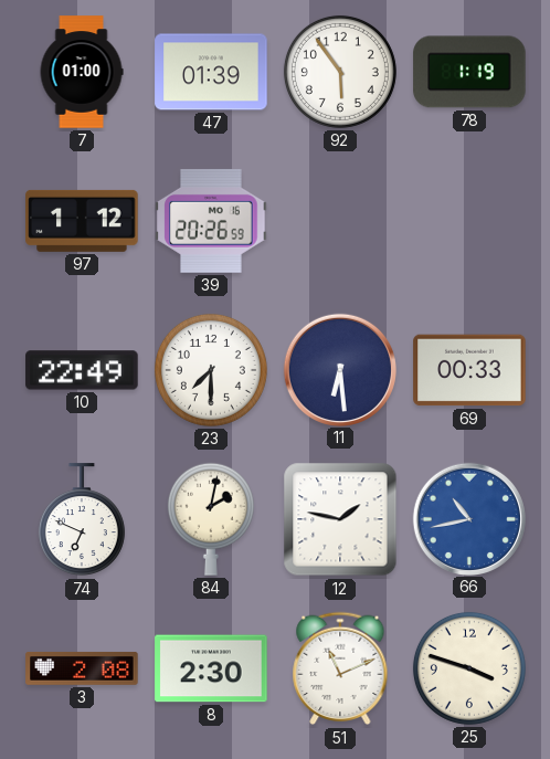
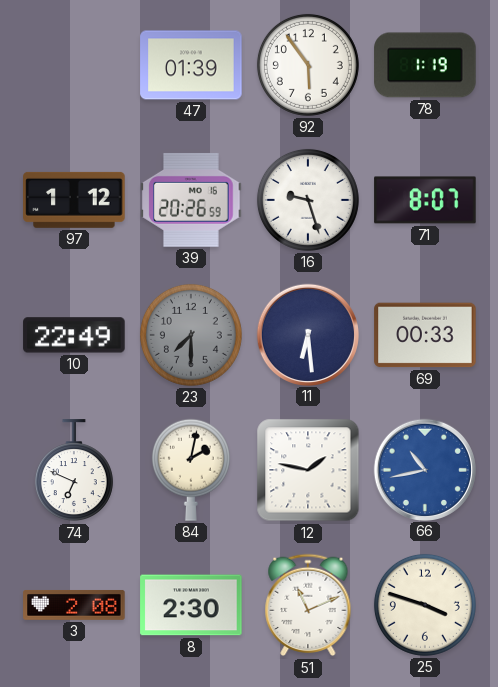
7: 01:00 -> none (82, 72)
16: none -> 9:27 (308, 200)
71: none -> 8:07 (425, 200)
23 dial: white -> grey (191, 335)
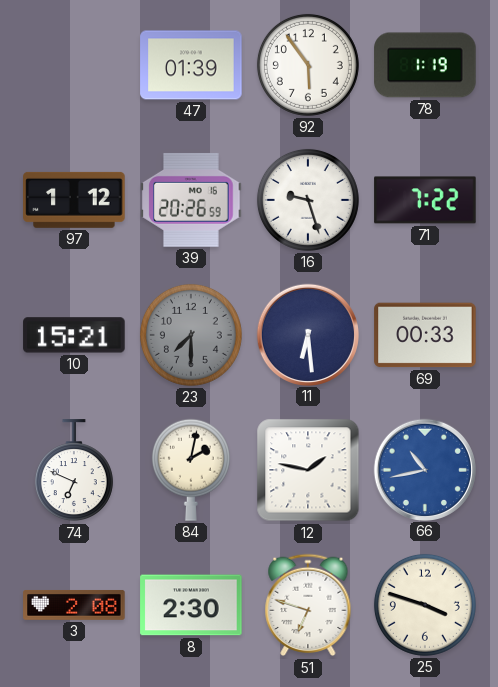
71: 8:07 -> 7:22 (425, 200)
10: 22:49 -> 15:21 (74, 335)
51: 11:11 -> 6:48 (308, 605)
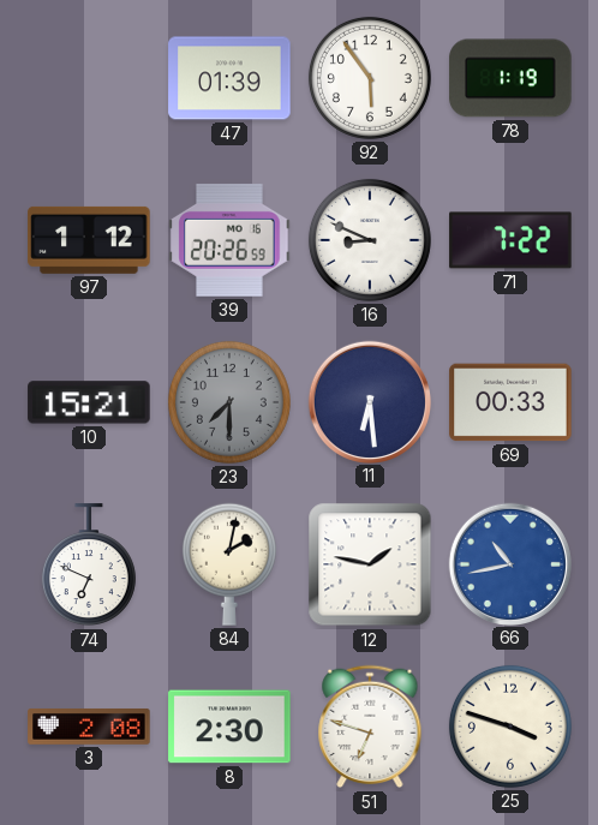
16: 9:27 -> 8:49 (370, 240)
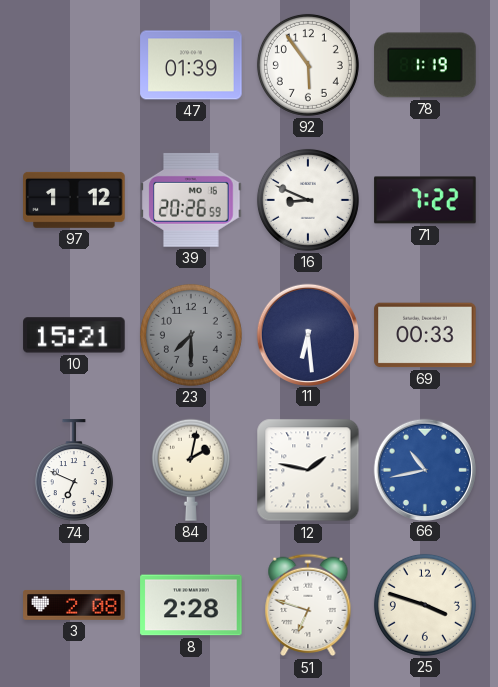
8: 2:30 -> 2:28 (191, 605)
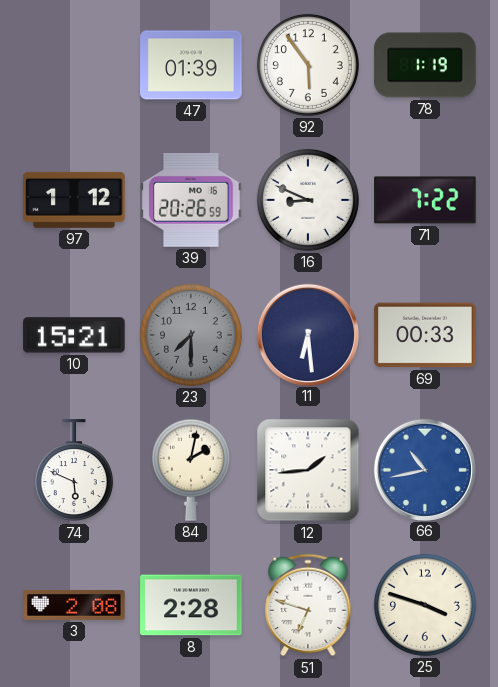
74: 6:49 -> 5:49 (74, 471)
12: 1:47 -> 1:44 (308, 470)
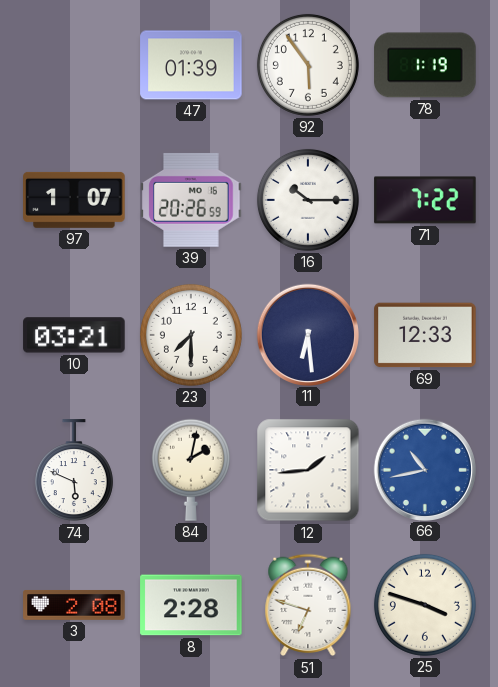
97: 1:12 -> 1:07 (74, 200)
16: 8:49 -> 10:15 (308, 200)
10: 15:21 -> 03:21 (74, 335)
23 dial: grey -> white (191, 335)
69: 00:33 -> 12:33 (425, 335)
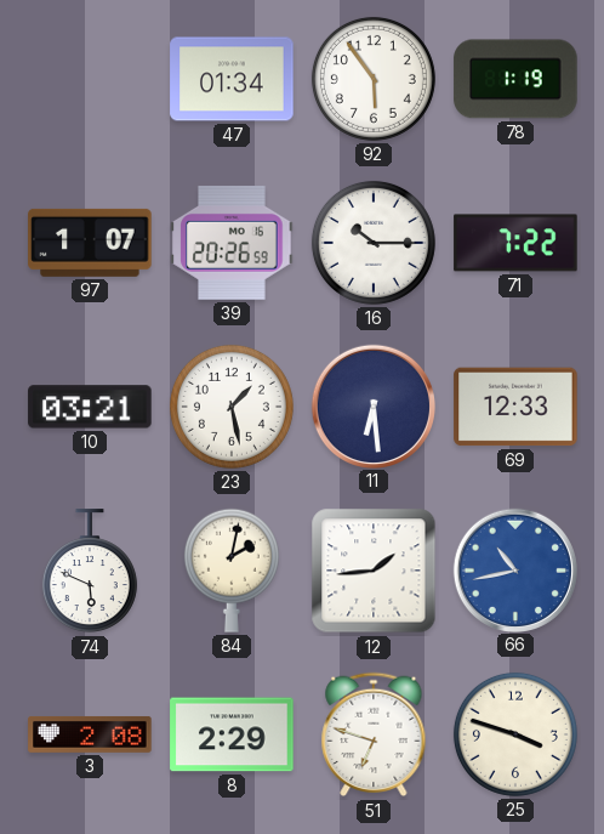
47: 01:39 -> 01:34 (232, 79)
23: 7:30 -> 1:28 (232, 407)
8: 2:28 -> 2:29 (232, 734)
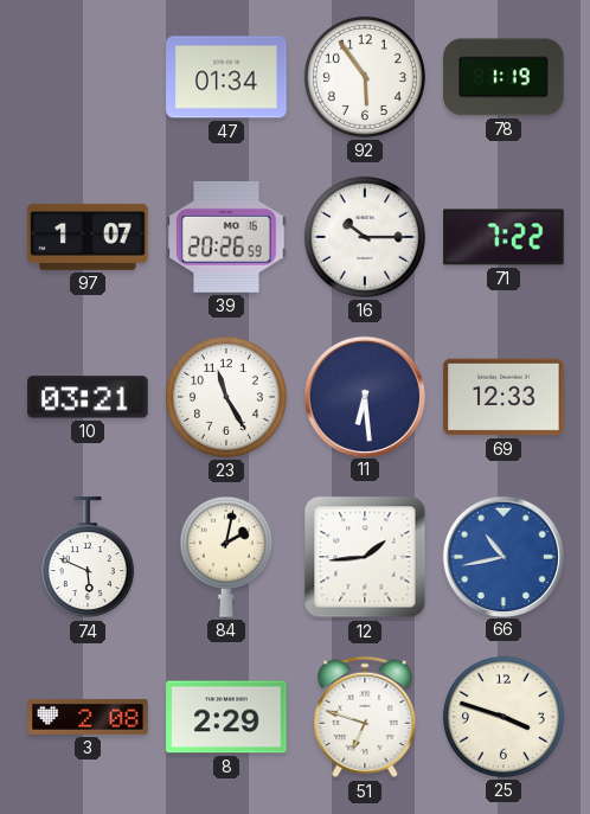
23: 1:28 -> 11:25 (226, 397)
